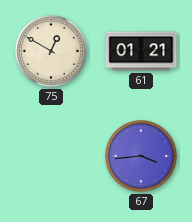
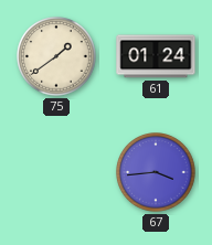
75: 12:50 -> 1:39 (56, 56)
61: 01:21 -> 01:24 (156, 56)
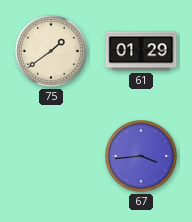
61: 01:24 -> 01:29 (141, 51)
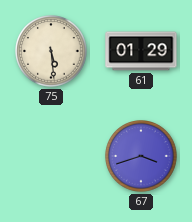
75: 1:39 -> 5:29 (51, 51)
67: 3:44 -> 3:42 (141, 156)
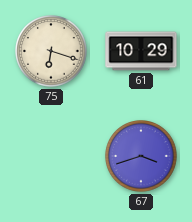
75: 5:29 -> 6:18 (51, 51)
61: 01:29 -> 10:29 (141, 51)
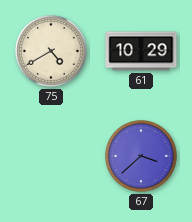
75: 6:18 -> 4:40 (51, 51)
67: 3:42 -> 3:38 (141, 156)
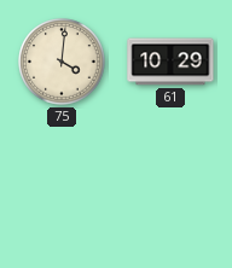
75: 4:40 -> 4:01 (62, 62)
67: 3:38 -> none (141, 156)
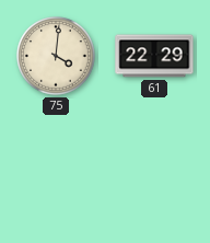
61: 10:29 -> 22:29 (154, 56)
